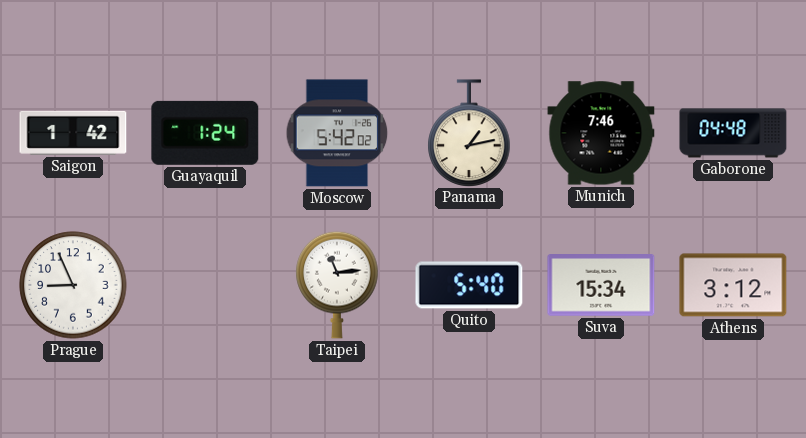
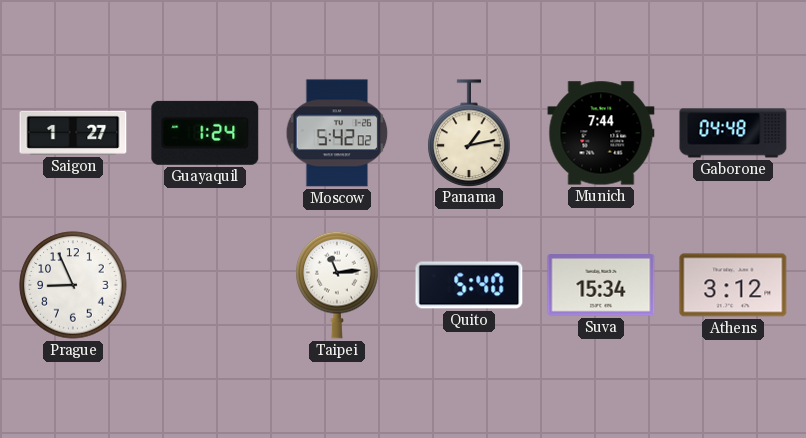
Saigon: 1:42 -> 1:27 (73, 133)
Munich: 7:46 -> 7:44 (601, 133)
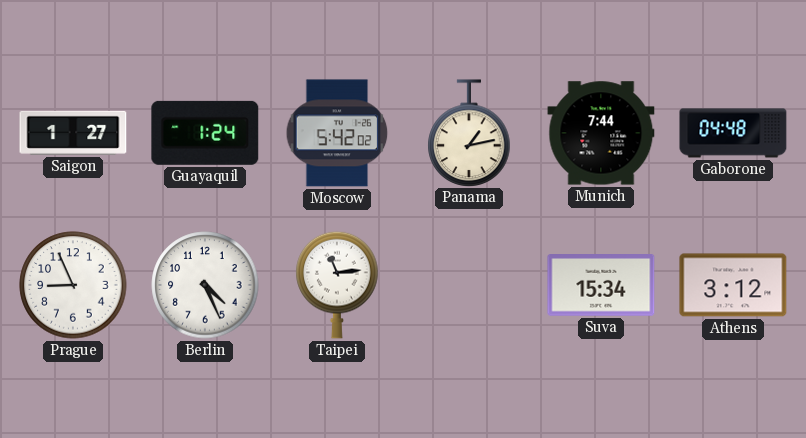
Berlin: none -> 4:26 (205, 285)
Quito: 5:40 -> none (469, 285)
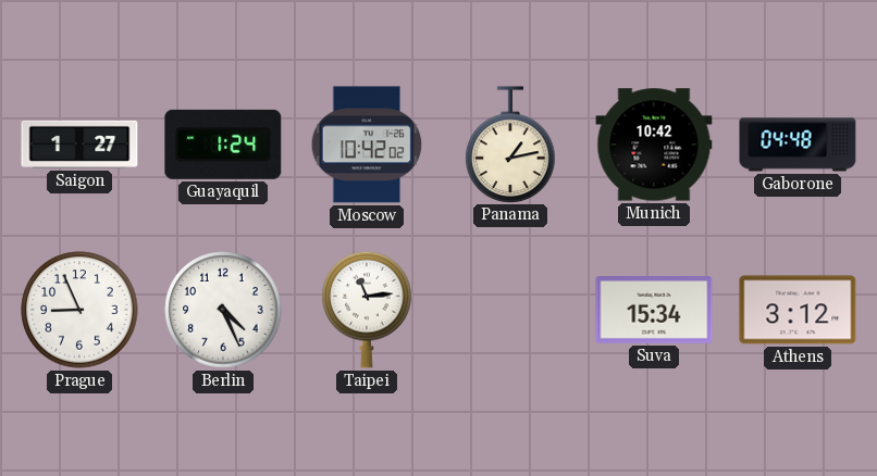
Moscow: 5:42 -> 10:42 (367, 145)
Munich: 7:44 -> 10:42 (654, 145)
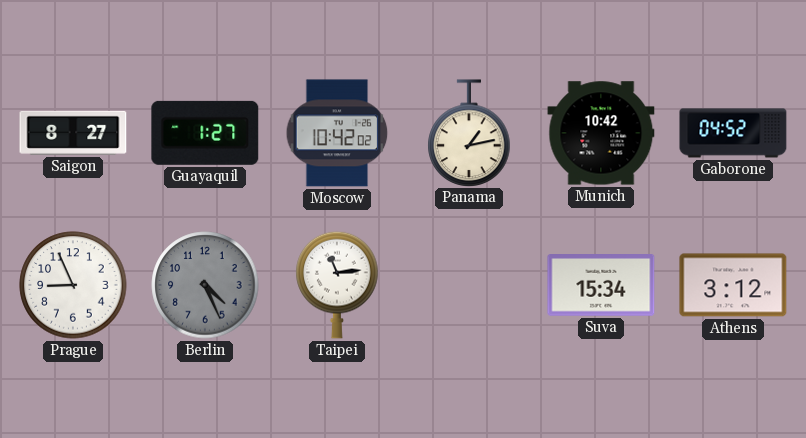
Saigon: 1:27 -> 8:27 (73, 133)
Guayaquil: 1:24 -> 1:27 (205, 133)
Gaborone: 04:48 -> 04:52 (733, 133)
Berlin dial: white -> grey (205, 285)
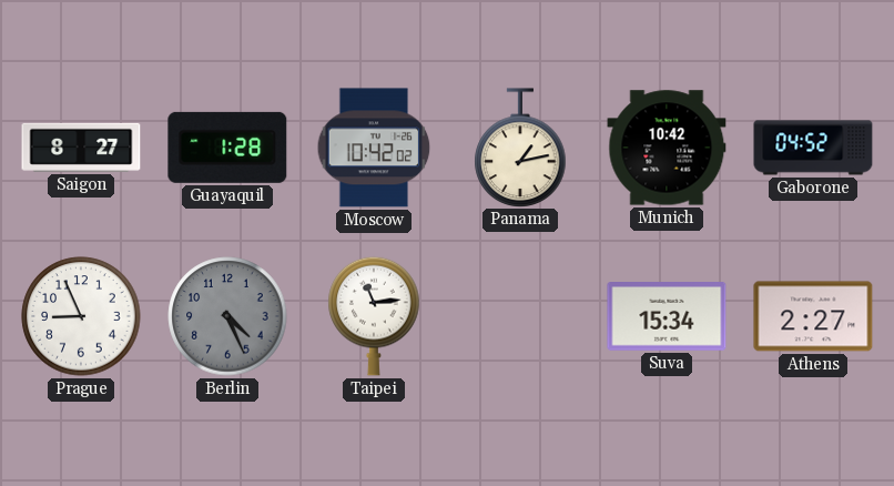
Guayaquil: 1:27 -> 1:28 (227, 148)
Athens: 3:12 -> 2:27 (813, 316)
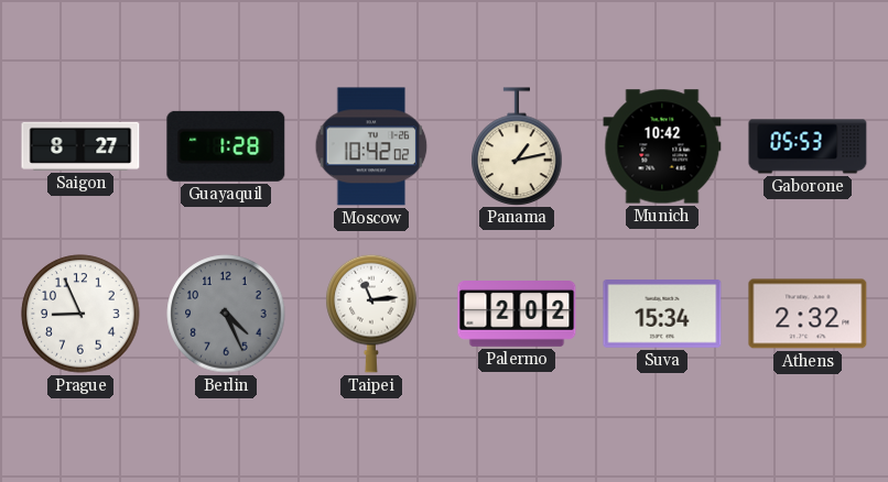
Gaborone: 04:52 -> 05:53 (808, 146)
Palermo: none -> 2:02 (517, 315)
Athens: 2:27 -> 2:32 (808, 314)
